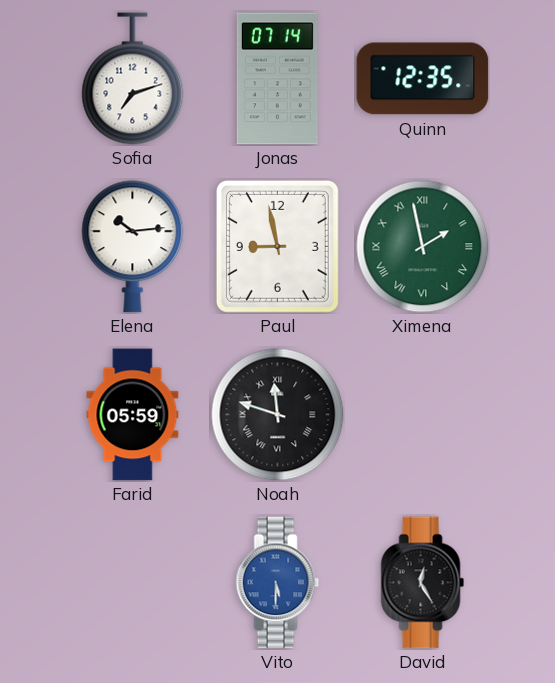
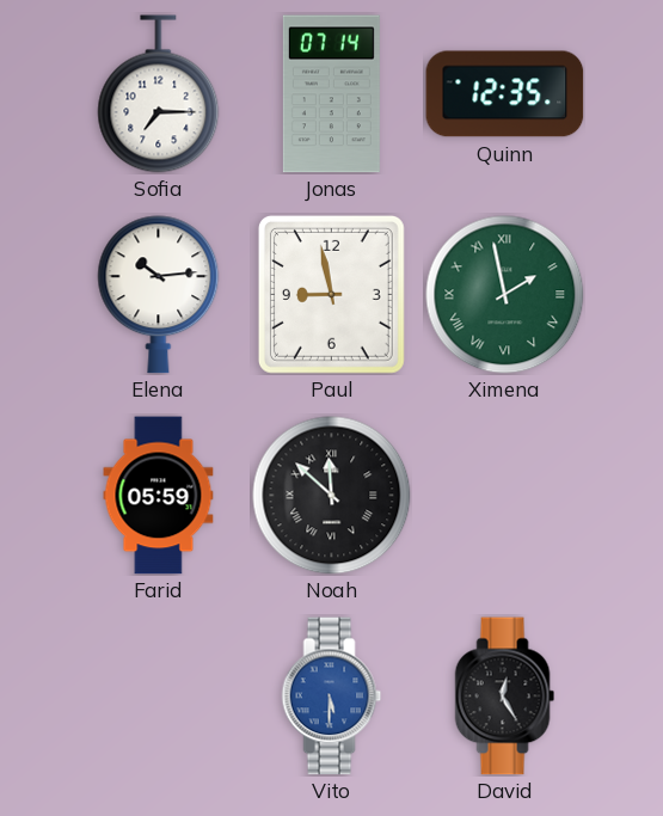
Sofia: 7:12 -> 7:15 (159, 94)
Noah: 11:48 -> 11:52 (332, 496)
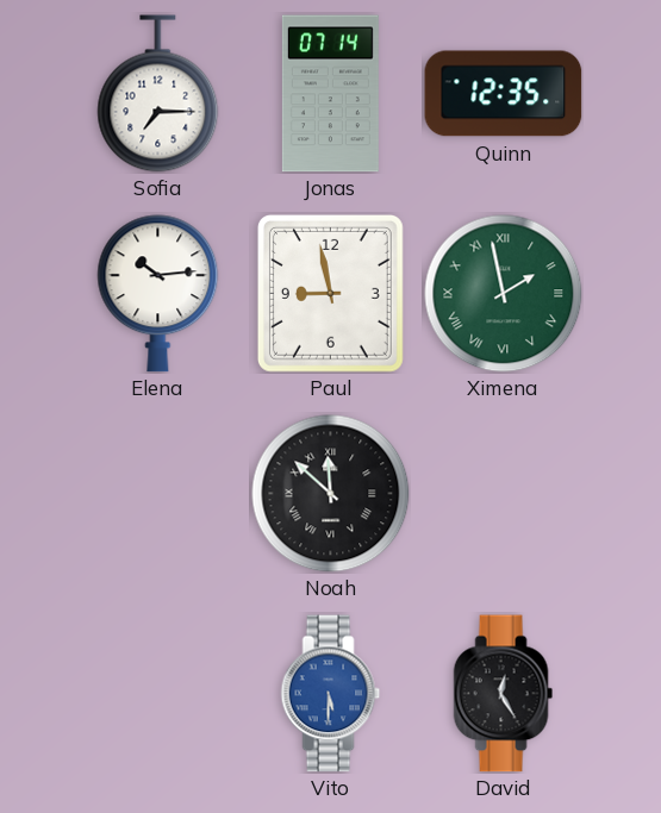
Farid: 05:59 -> none (159, 496)
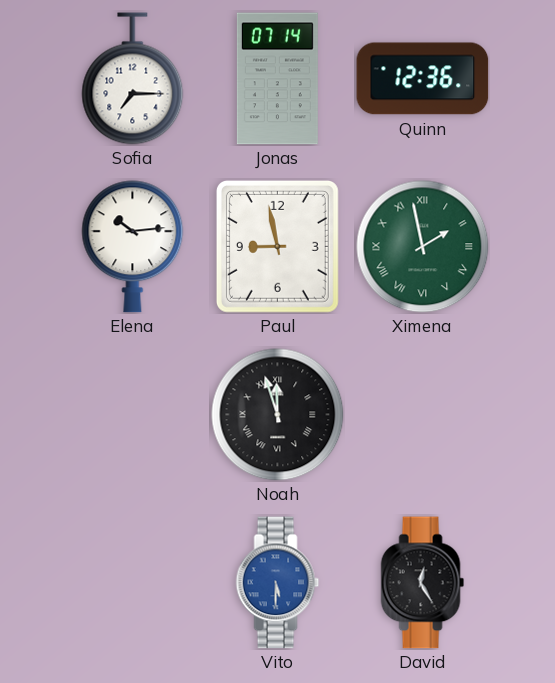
Quinn: 12:35 -> 12:36 (423, 79)
Noah: 11:52 -> 11:57 (278, 415)
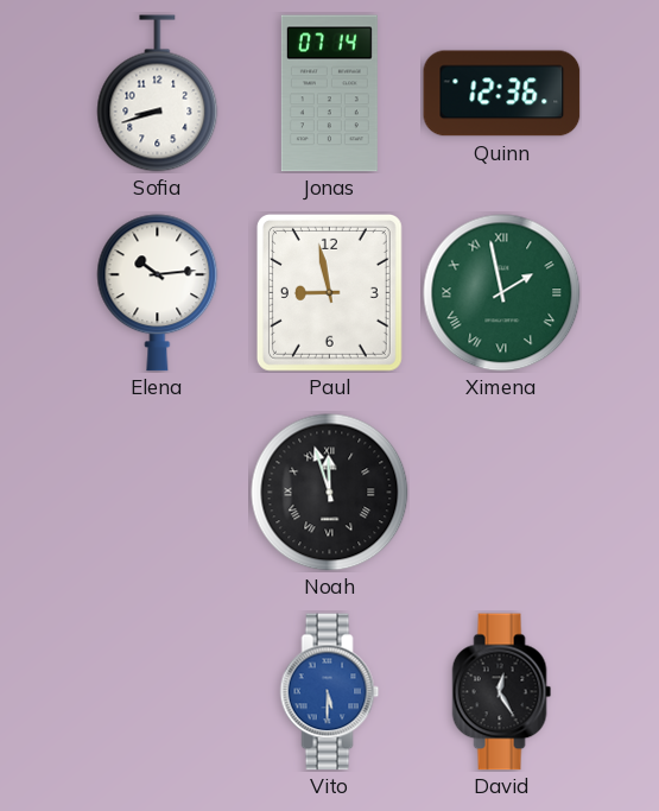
Sofia: 7:15 -> 8:42 (158, 94)
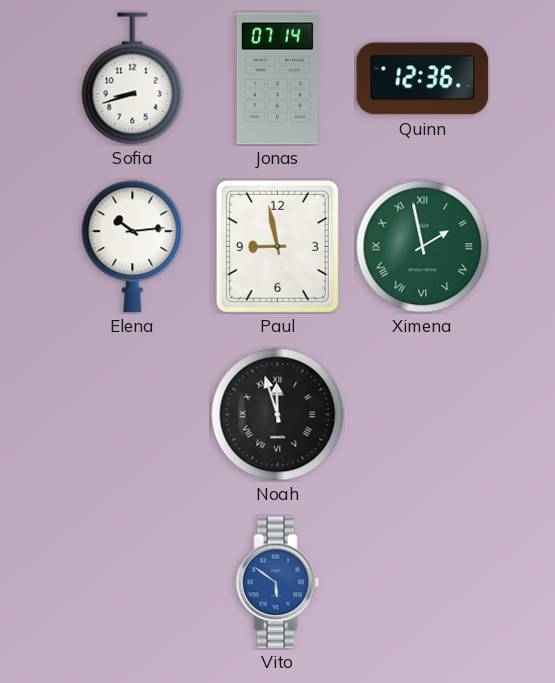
Vito: 5:30 -> 5:51 (278, 583)
David: 12:25 -> none (502, 692)
